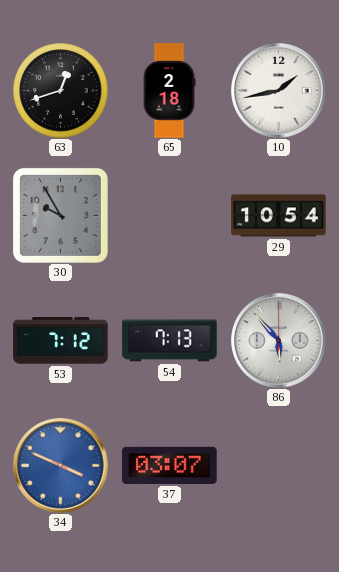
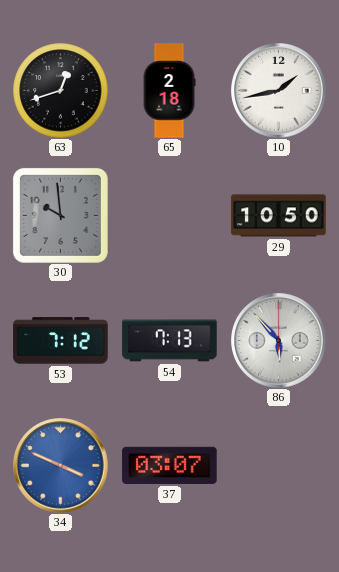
30: 9:55 -> 9:59 (60, 215)
29: 10:54 -> 10:50 (279, 216)
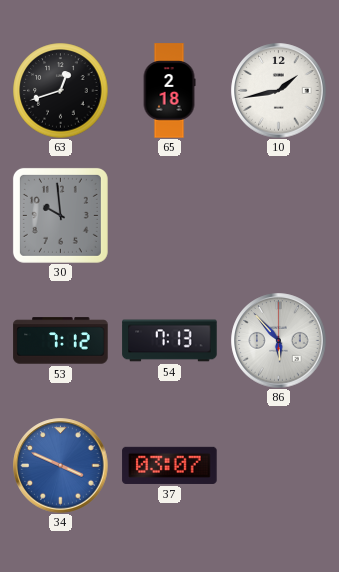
29: 10:50 -> none (279, 216)
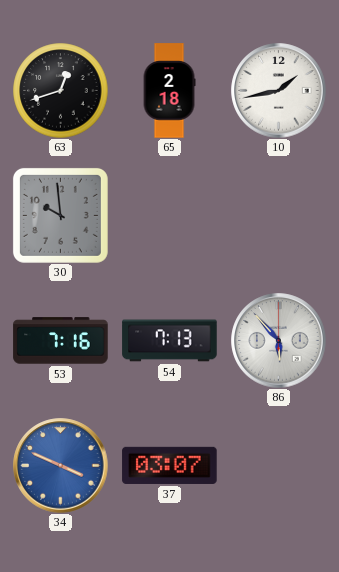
53: 7:12 -> 7:16 (61, 341)
